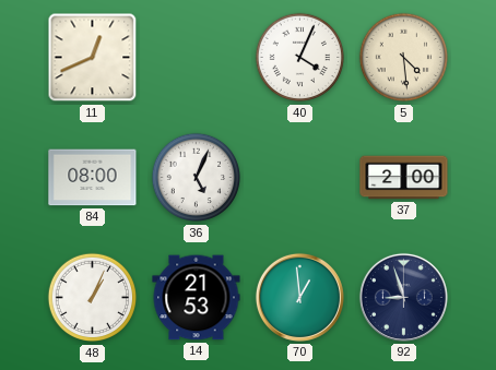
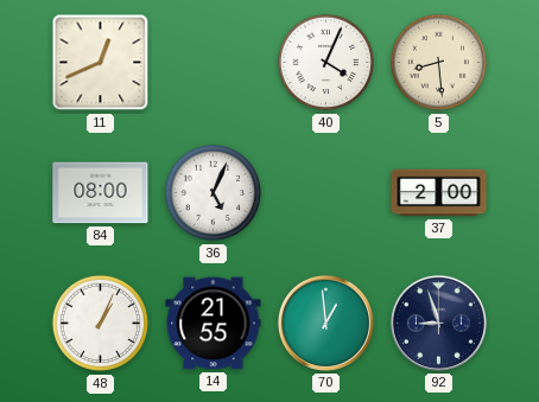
5: 4:29 -> 8:29 (439, 63)
14: 21:53 -> 21:55 (214, 324)
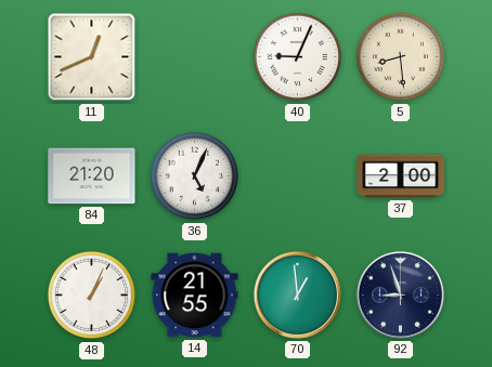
40: 4:04 -> 9:04 (298, 57)
84: 08:00 -> 21:20 (92, 176)
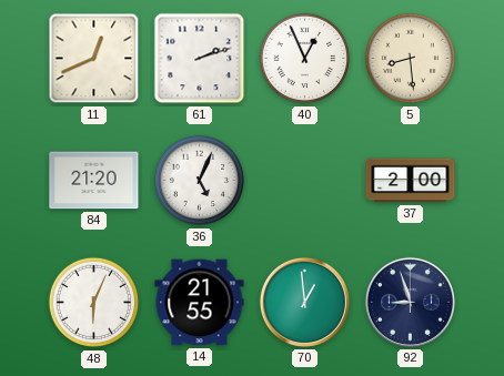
61: none -> 2:12 (200, 59)
40: 9:04 -> 12:56 (305, 59)
48: 1:04 -> 6:04 (94, 303)
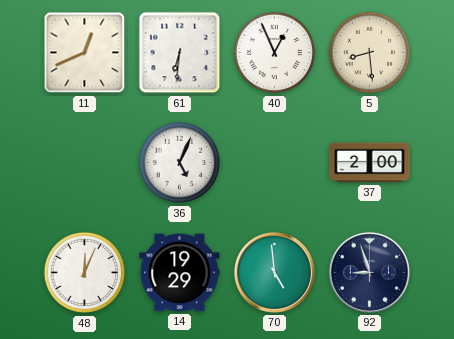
61: 2:12 -> 6:31 (180, 53)
84: 21:20 -> none (94, 181)
48: 6:04 -> 12:04 (85, 273)
14: 21:55 -> 19:29 (180, 273)
70: 12:59 -> 4:59 (274, 272)
